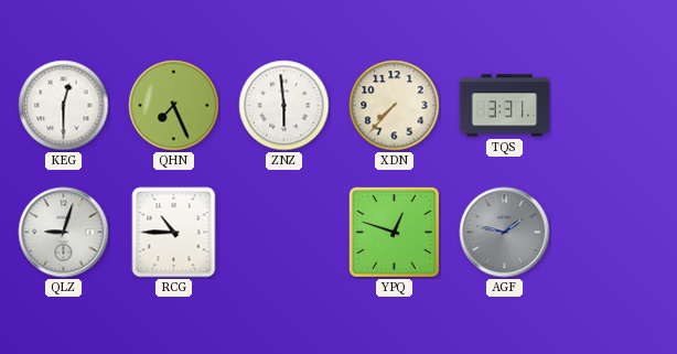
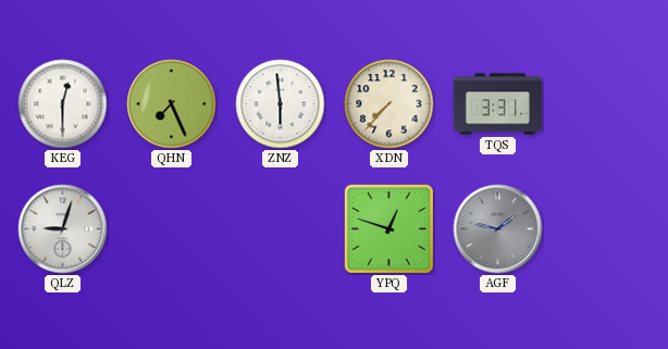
RCG: 10:45 -> none (174, 233)
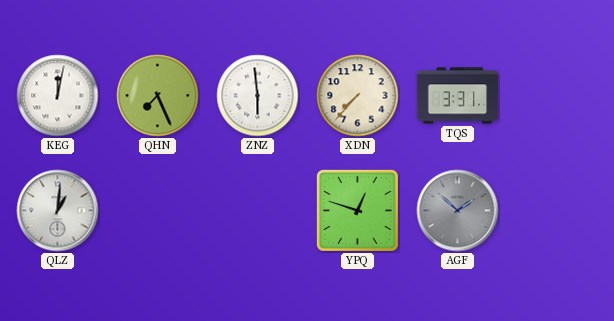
KEG: 12:30 -> 12:02 (58, 96)
QLZ: 9:03 -> 1:01 (58, 211)
AGF: 1:47 -> 1:52 (458, 211)
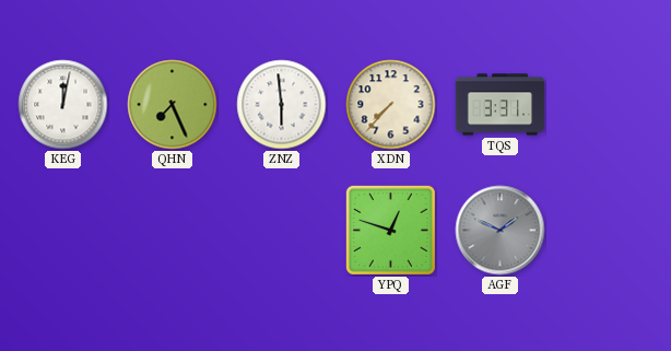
QLZ: 1:01 -> none (58, 211)
AGF: 1:52 -> 1:49 (501, 231)
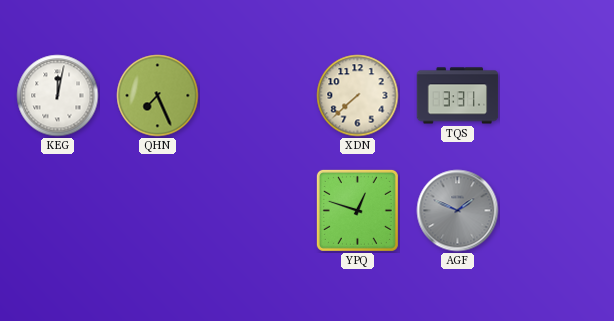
ZNZ: 5:59 -> none (282, 105)
XDN: 7:37 -> 7:38 (358, 96)
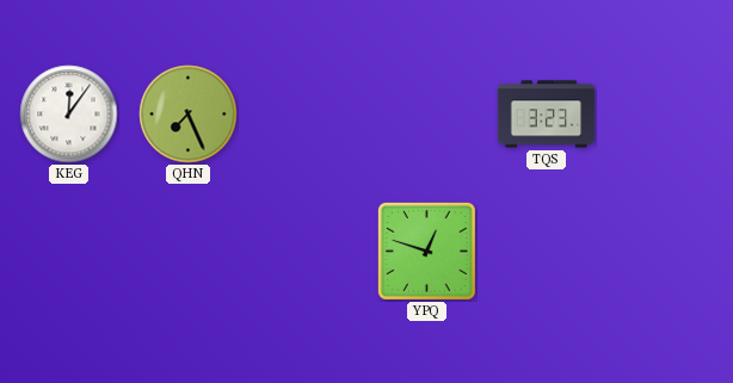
KEG: 12:02 -> 12:06 (69, 115)
XDN: 7:38 -> none (358, 96)
TQS: 3:31 -> 3:23 (547, 115)
AGF: 1:49 -> none (458, 211)
